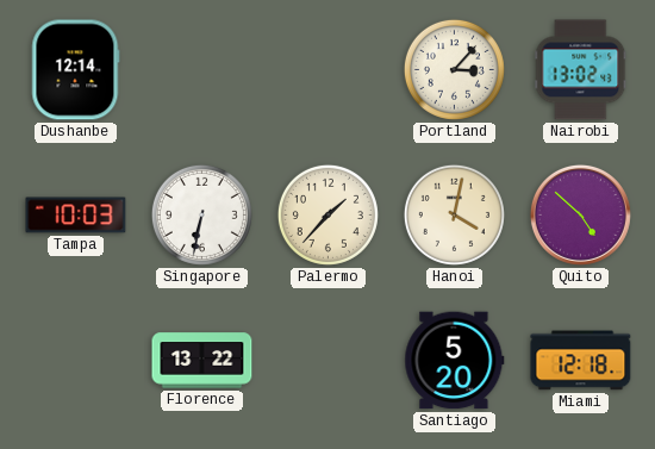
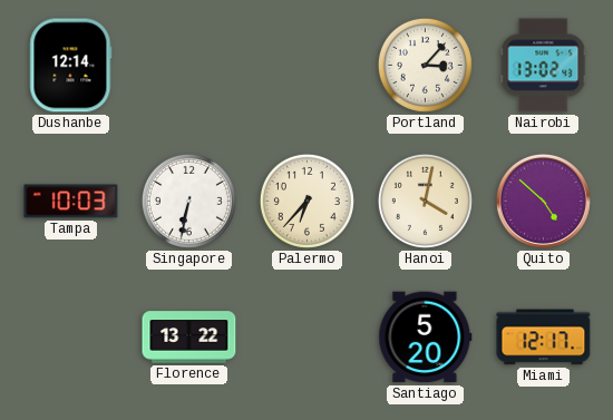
Palermo: 1:37 -> 6:37 (306, 201)
Miami: 12:18 -> 12:17 (544, 338)
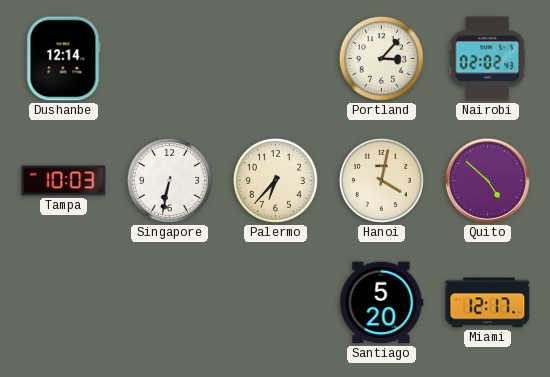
Nairobi: 13:02 -> 02:02 (488, 59)
Florence: 13:22 -> none (189, 338)
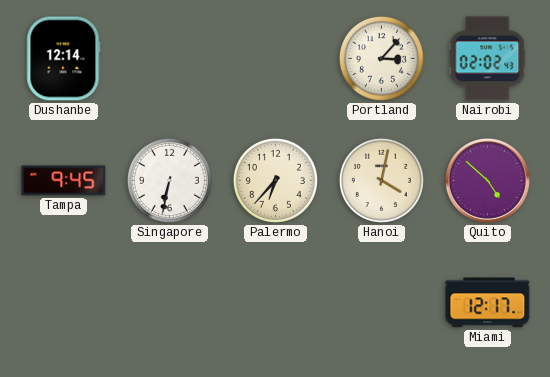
Tampa: 10:03 -> 9:45 (64, 181)
Santiago: 5:20 -> none (382, 303)
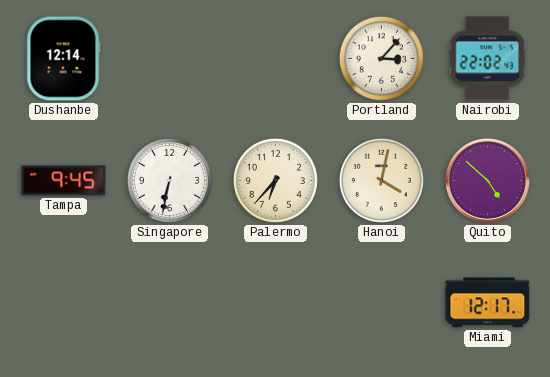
Nairobi: 02:02 -> 22:02 (488, 59)
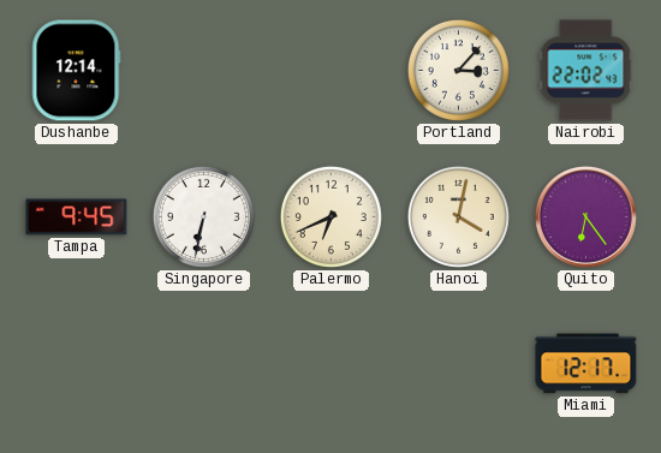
Palermo: 6:37 -> 6:41 (330, 216)
Quito: 4:52 -> 6:24 (585, 216)
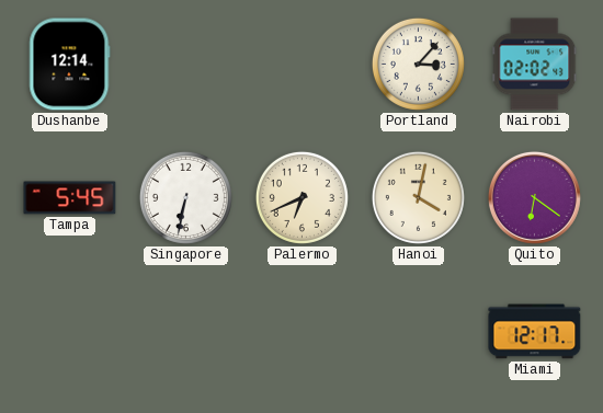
Nairobi: 22:02 -> 02:02 (535, 65)
Tampa: 9:45 -> 5:45 (70, 198)
Quito: 6:24 -> 6:21 (534, 197)
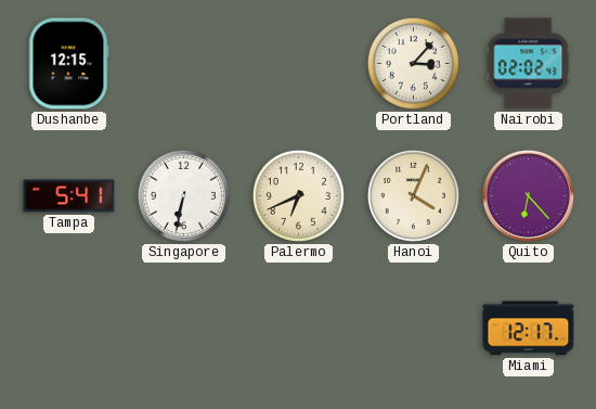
Dushanbe: 12:14 -> 12:15 (69, 64)
Tampa: 5:45 -> 5:41 (69, 196)
Hanoi: 4:02 -> 4:04 (413, 195)
Quito: 6:21 -> 6:23 (528, 195)
